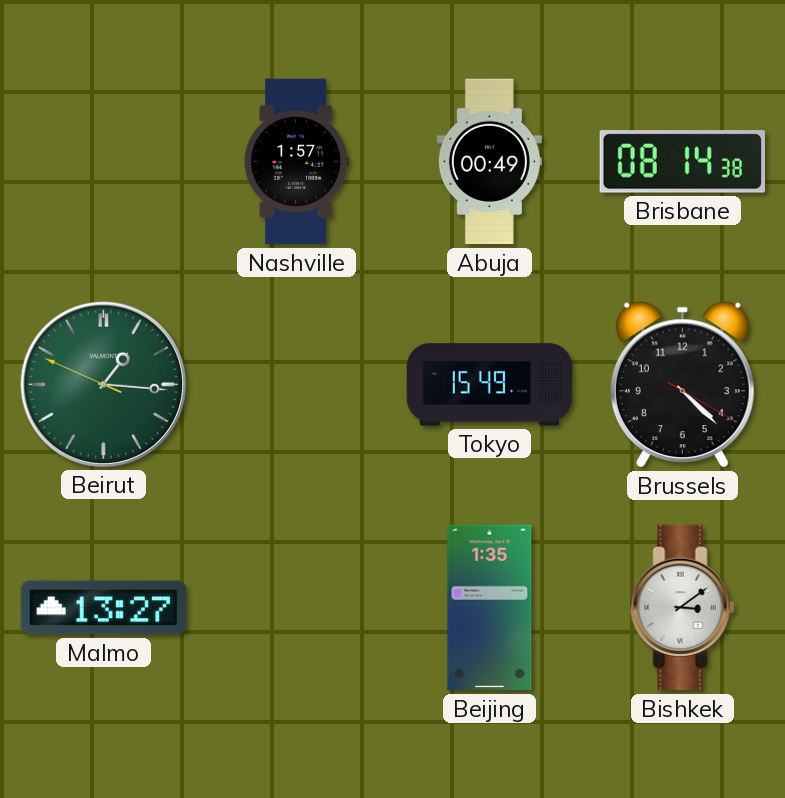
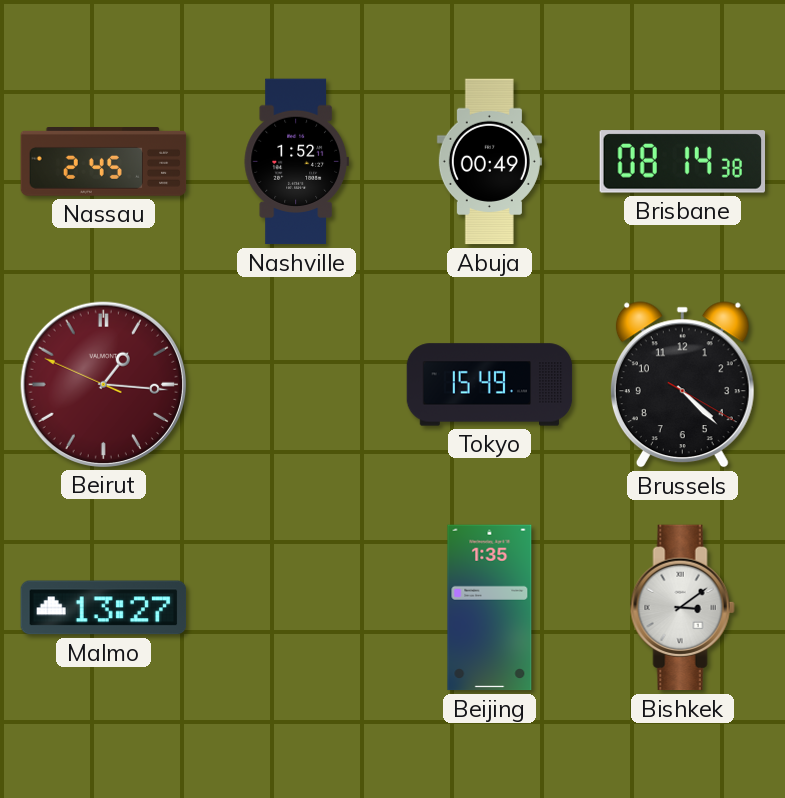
Nassau: none -> 2:45 (104, 162)
Nashville: 1:57 -> 1:52 (296, 162)
Beirut dial: green -> burgundy (103, 384)
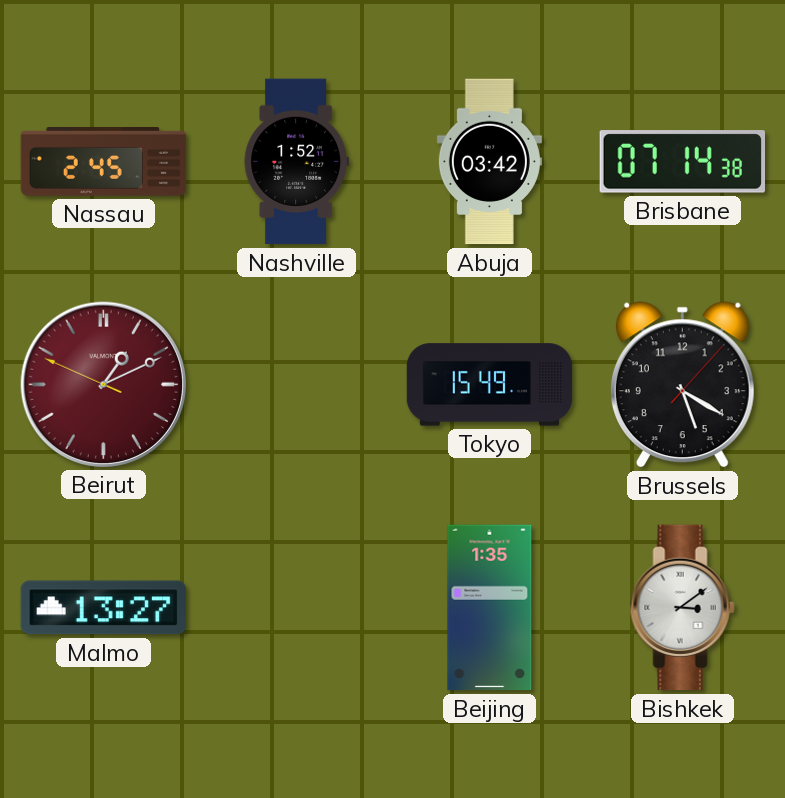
Abuja: 00:49 -> 03:42 (489, 162)
Brisbane: 08:14 -> 07:14 (682, 162)
Beirut: 1:15 -> 1:10 (103, 384)
Brussels: 4:22 -> 5:20 (682, 385)
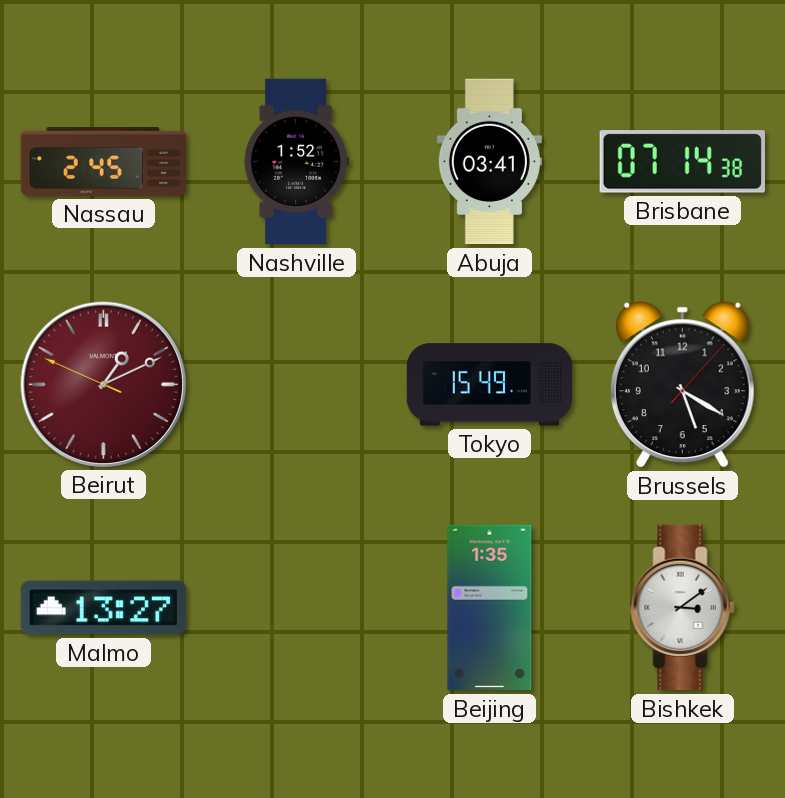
Abuja: 03:42 -> 03:41 (489, 162)
